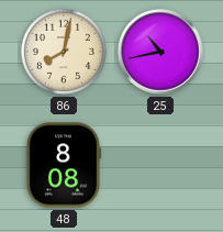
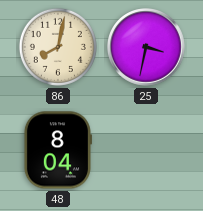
25: 10:43 -> 3:32 (146, 47)
48: 8:08 -> 8:04 (57, 150)
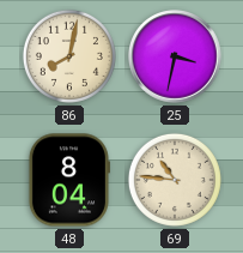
69: none -> 10:46 (175, 180)
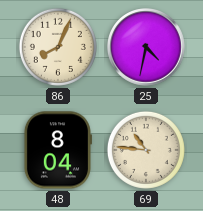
86: 8:02 -> 8:04 (58, 47)
25: 3:32 -> 4:32 (146, 47)
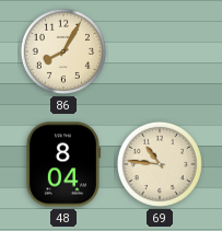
86: 8:04 -> 8:05 (63, 51)
25: 4:32 -> none (146, 47)
